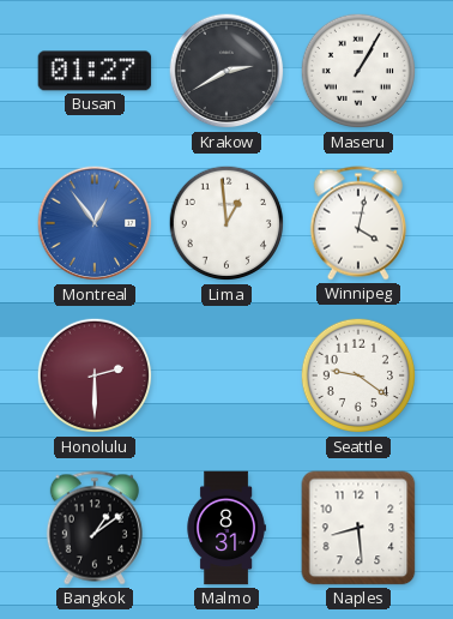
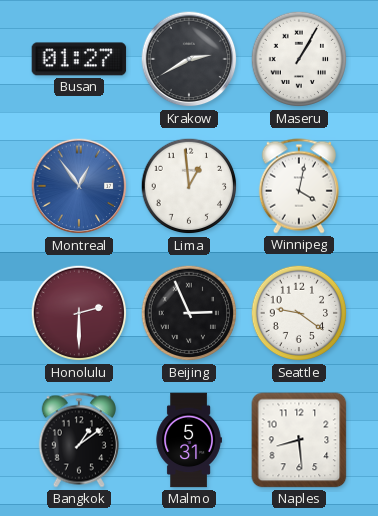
Beijing: none -> 2:56 (189, 313)
Malmo: 8:31 -> 5:31 (189, 440)
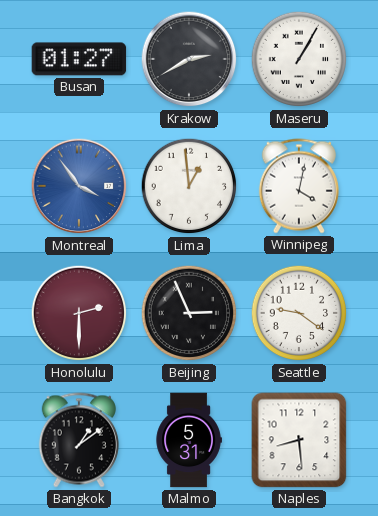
Montreal: 12:54 -> 3:54 (79, 186)
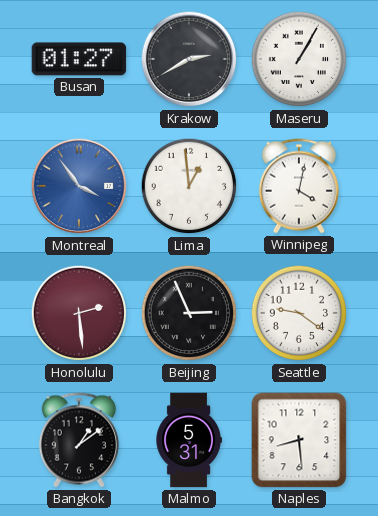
Honolulu: 2:30 -> 2:29 (79, 313)
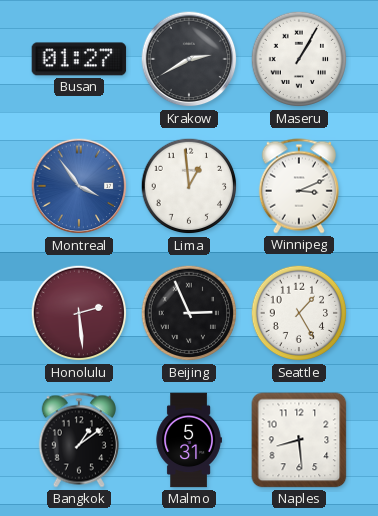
Winnipeg: 4:02 -> 3:11 (299, 186)
Seattle: 9:21 -> 1:25 (299, 313)
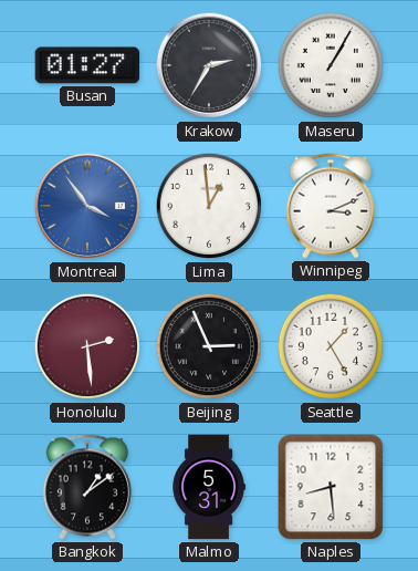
Krakow: 2:40 -> 2:35 (209, 65)
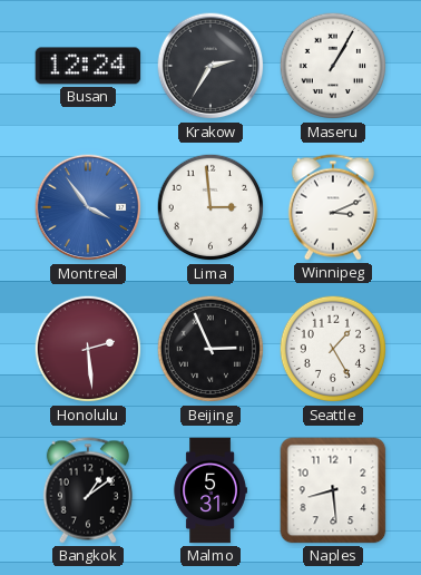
Busan: 01:27 -> 12:24 (88, 66)
Lima: 12:59 -> 2:59 (210, 207)
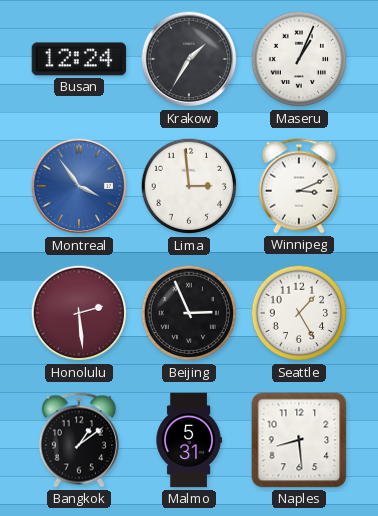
Krakow: 2:35 -> 1:35 (189, 59)
Maseru: 1:05 -> 1:04 (299, 59)
